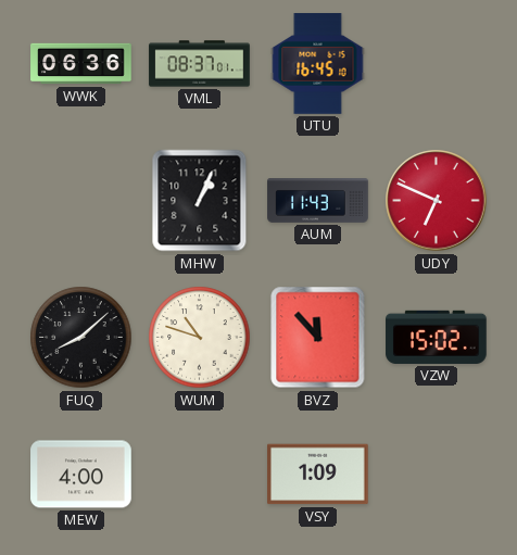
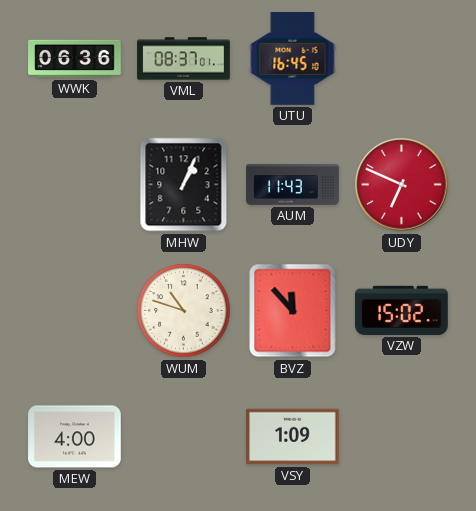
FUQ: 8:08 -> none (81, 338)
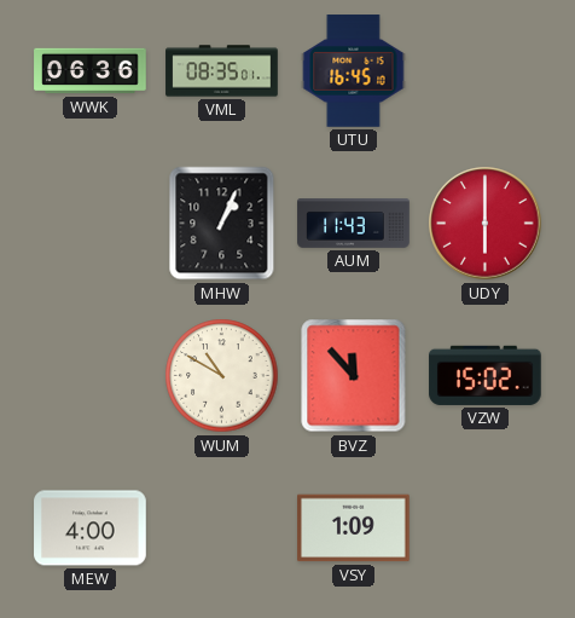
VML: 08:37 -> 08:35 (222, 71)
UDY: 6:49 -> 6:00 (486, 224)
WUM: 10:48 -> 10:50 (222, 376)
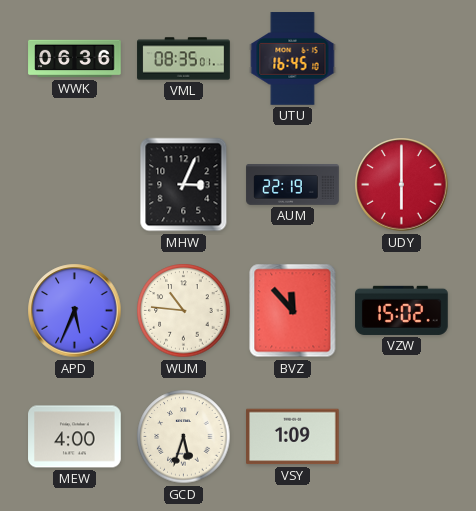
MHW: 1:04 -> 3:04 (184, 185)
AUM: 11:43 -> 22:19 (293, 185)
APD: none -> 5:34 (75, 311)
WUM: 10:50 -> 10:46 (184, 311)
GCD: none -> 5:33 (184, 437)
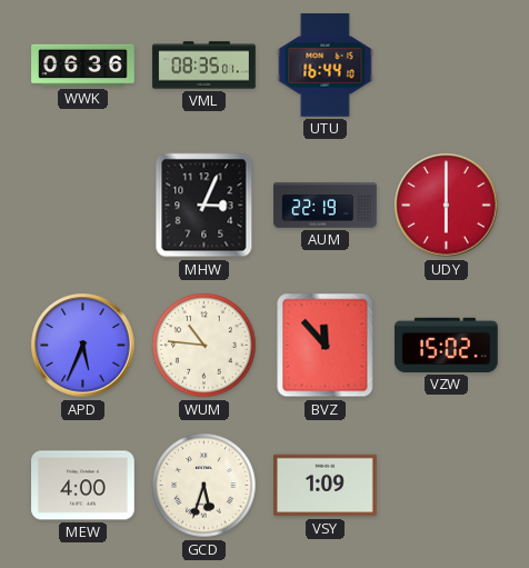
UTU: 16:45 -> 16:44 (326, 66)
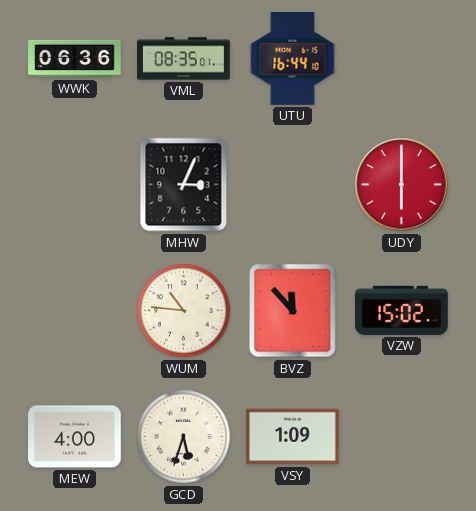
AUM: 22:19 -> none (326, 206)
APD: 5:34 -> none (83, 346)
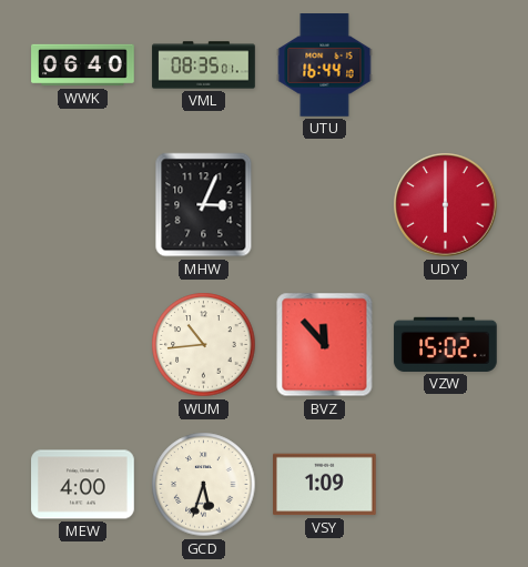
WWK: 06:36 -> 06:40 (83, 65)
WUM: 10:46 -> 10:44 (204, 345)
